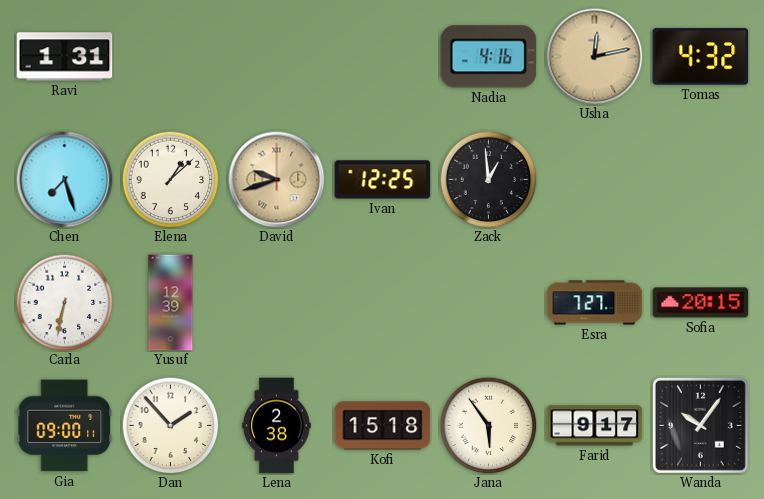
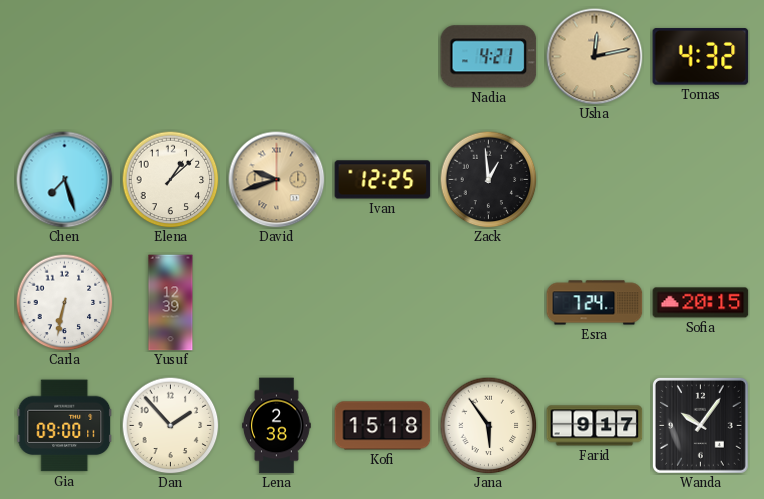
Ravi: 1:31 -> none (65, 57)
Nadia: 4:16 -> 4:21 (489, 57)
Esra: 7:27 -> 7:24 (595, 303)
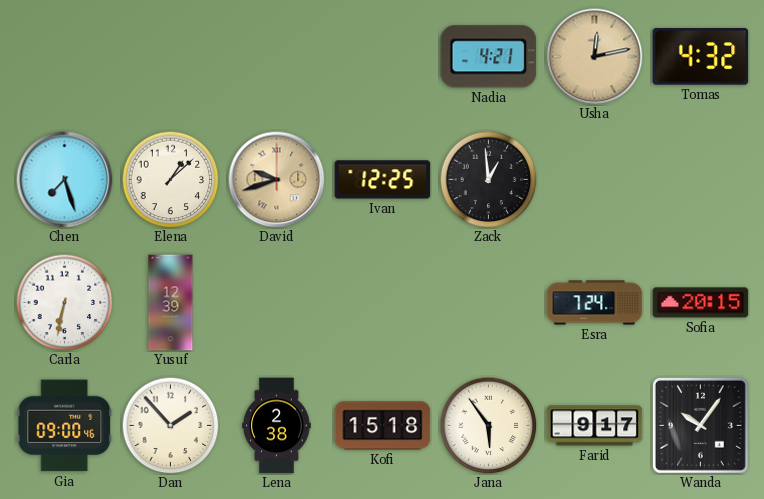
Gia: 09:00:11 -> 09:00:46 (65, 426)
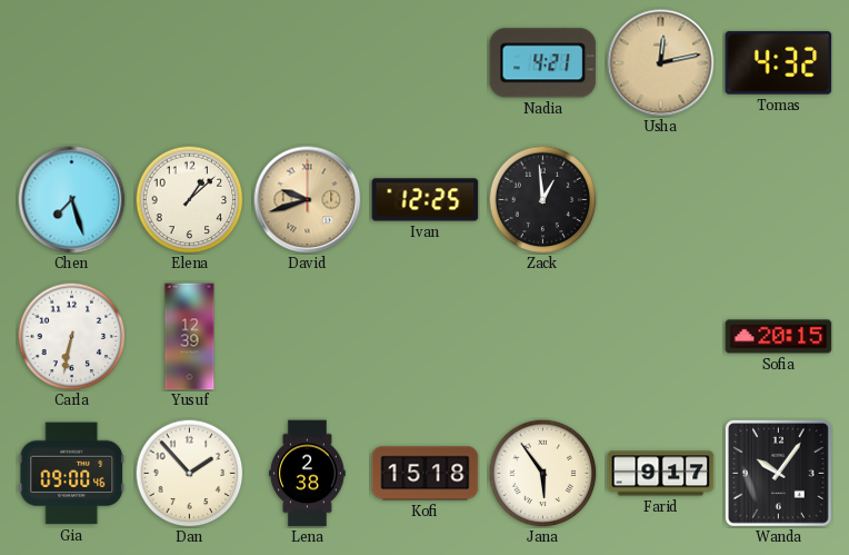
Esra: 7:24 -> none (595, 303)
